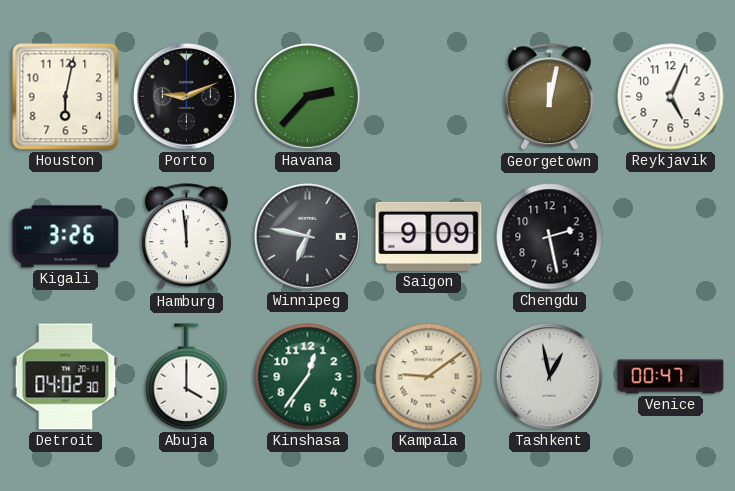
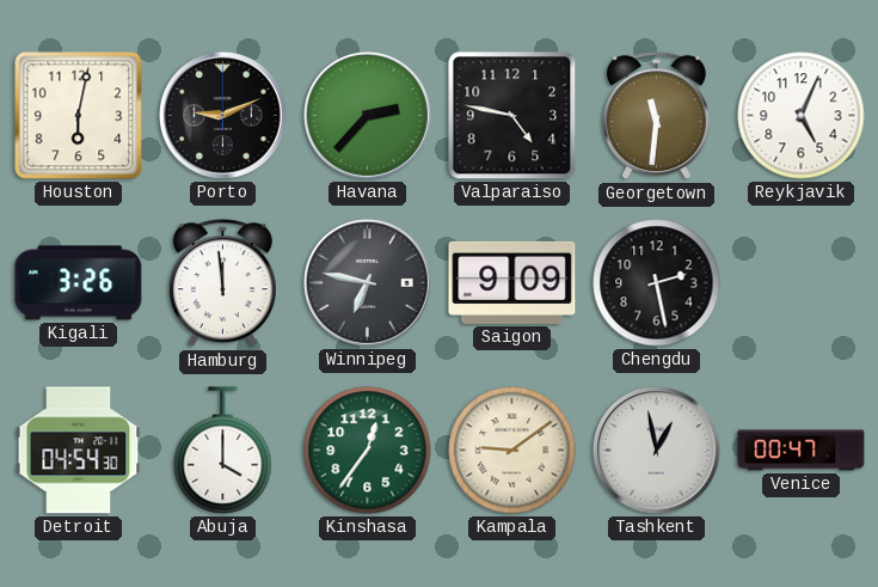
Valparaiso: none -> 4:47 (512, 116)
Georgetown: 12:02 -> 11:31 (656, 116)
Detroit: 04:02 -> 04:54 (79, 451)
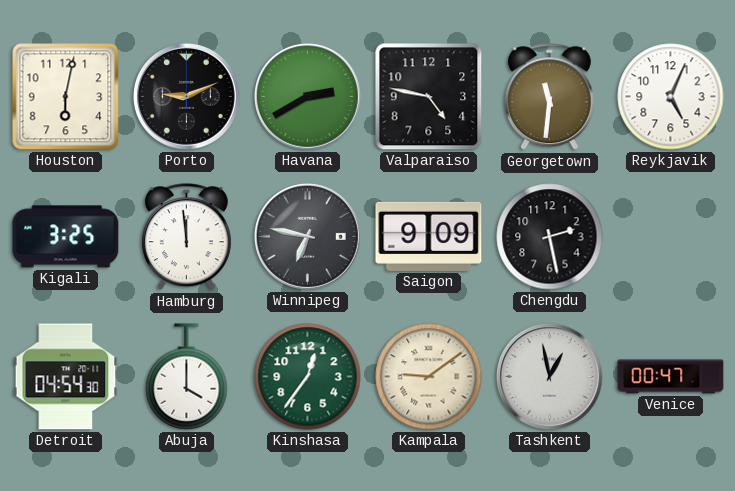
Havana: 2:37 -> 2:40 (307, 96)
Kigali: 3:26 -> 3:25 (66, 237)
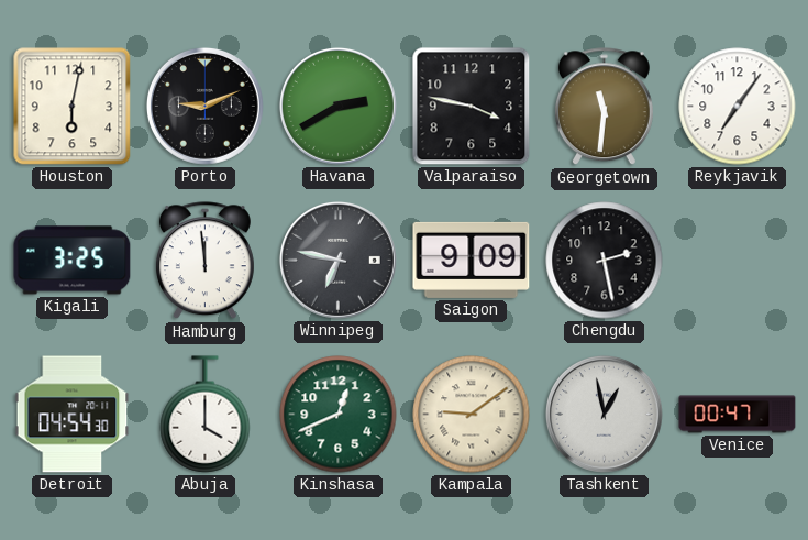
Valparaiso: 4:47 -> 3:47 (472, 107)
Reykjavik: 5:04 -> 7:06 (738, 107)
Kinshasa: 12:36 -> 12:41 (339, 415)
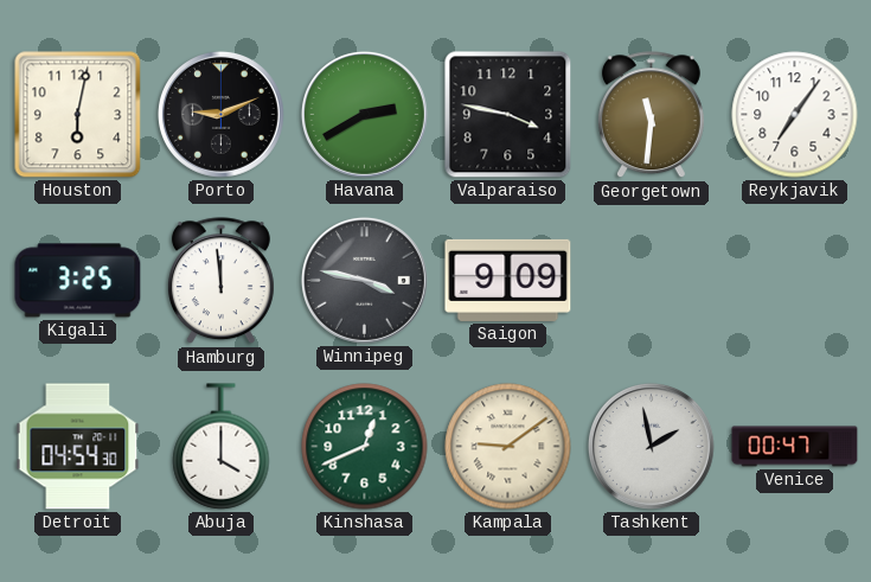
Winnipeg: 6:47 -> 3:47 (364, 280)
Chengdu: 2:28 -> none (605, 261)
Tashkent: 12:58 -> 1:58 (651, 446)
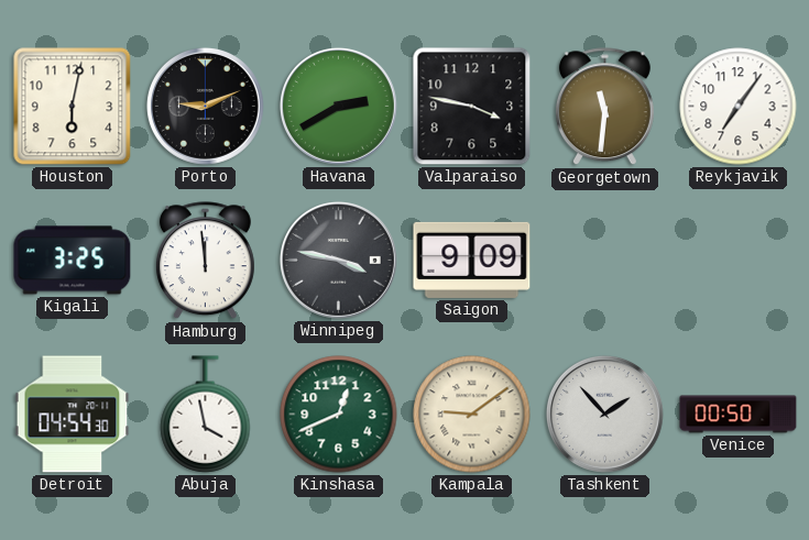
Abuja: 4:00 -> 3:58 (206, 415)
Tashkent: 1:58 -> 1:53 (604, 414)
Venice: 00:47 -> 00:50 (739, 415)
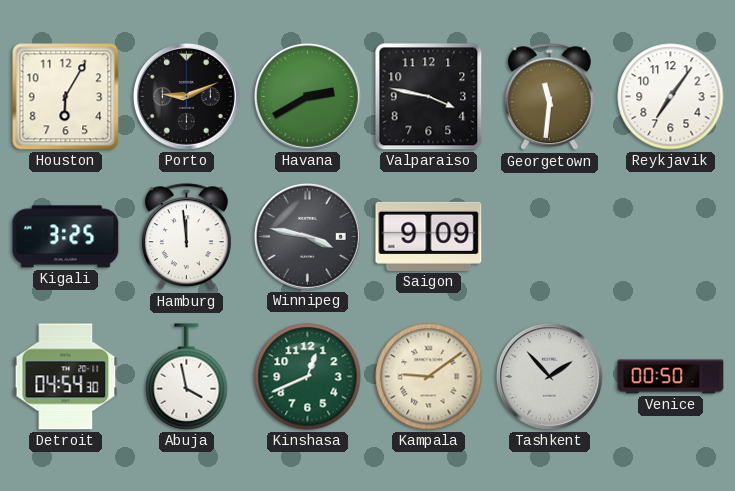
Houston: 6:02 -> 6:05 (66, 97)
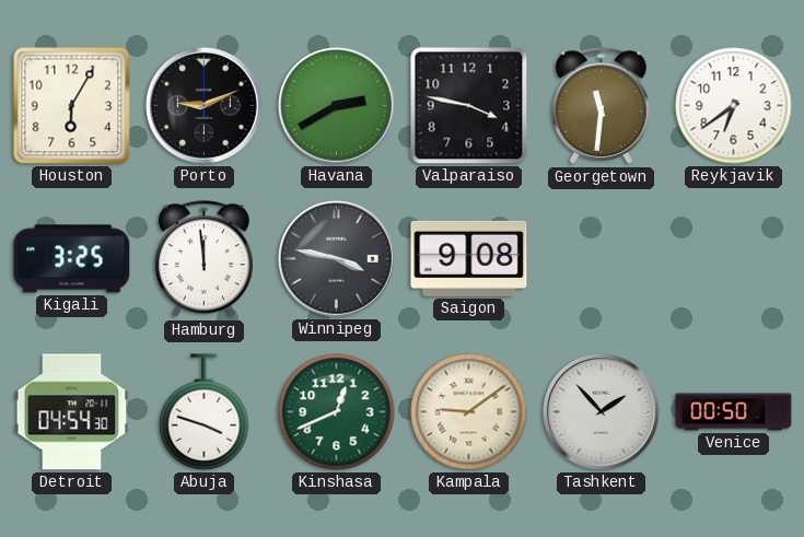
Reykjavik: 7:06 -> 6:39 (734, 106)
Saigon: 9:09 -> 9:08 (469, 258)
Abuja: 3:58 -> 3:48 (205, 412)
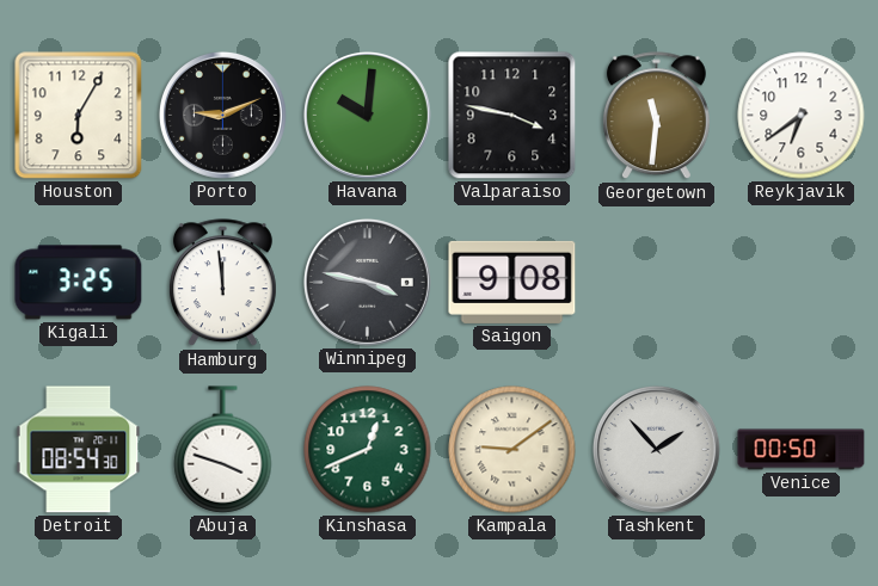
Havana: 2:40 -> 10:01 (367, 115)
Detroit: 04:54 -> 08:54 (79, 450)
